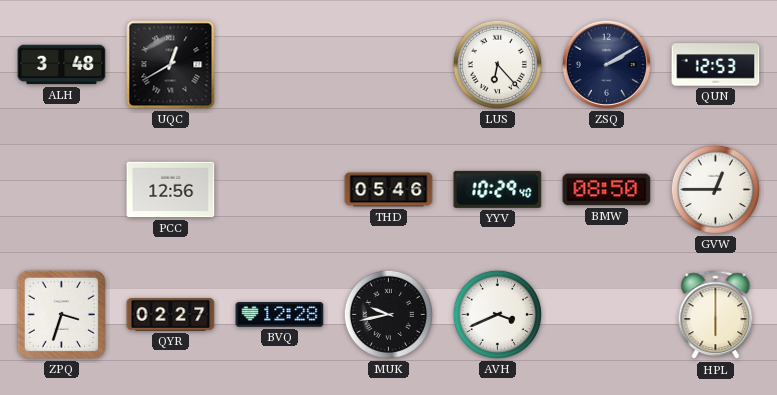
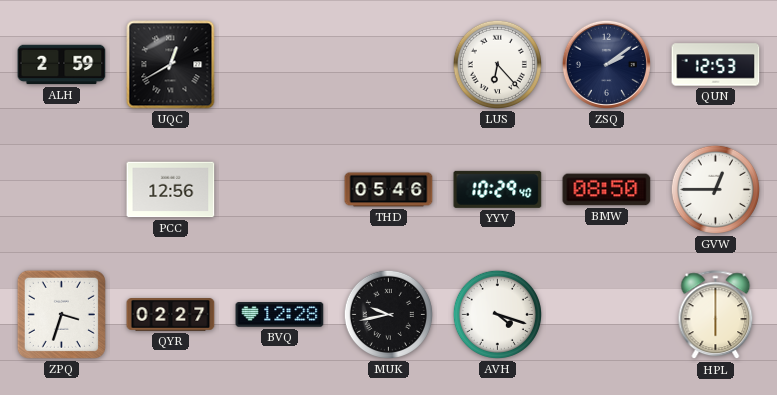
ALH: 3:48 -> 2:59 (62, 65)
ZSQ: 2:10 -> 2:09 (606, 64)
AVH: 3:41 -> 4:18 (497, 314)
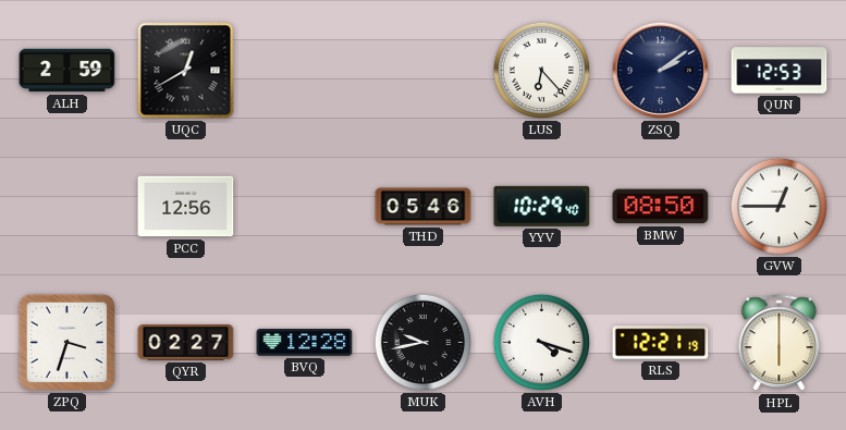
RLS: none -> 12:21 (661, 343)
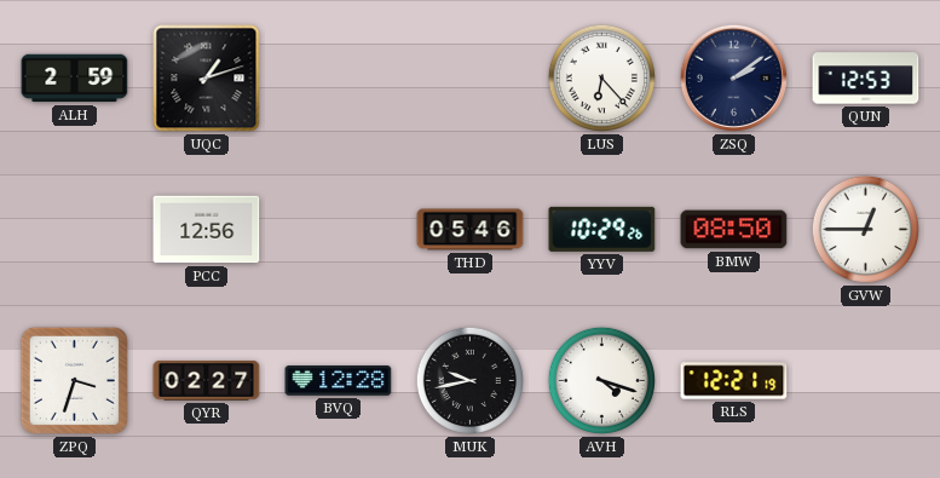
UQC: 12:40 -> 1:12 (207, 79)
YYV: 10:29:40 -> 10:29:26 (602, 229)
HPL: 6:00 -> none (780, 343)
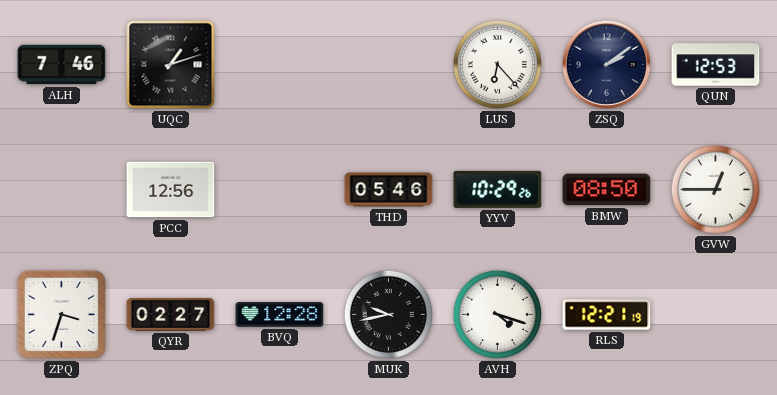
ALH: 2:59 -> 7:46 (62, 65)
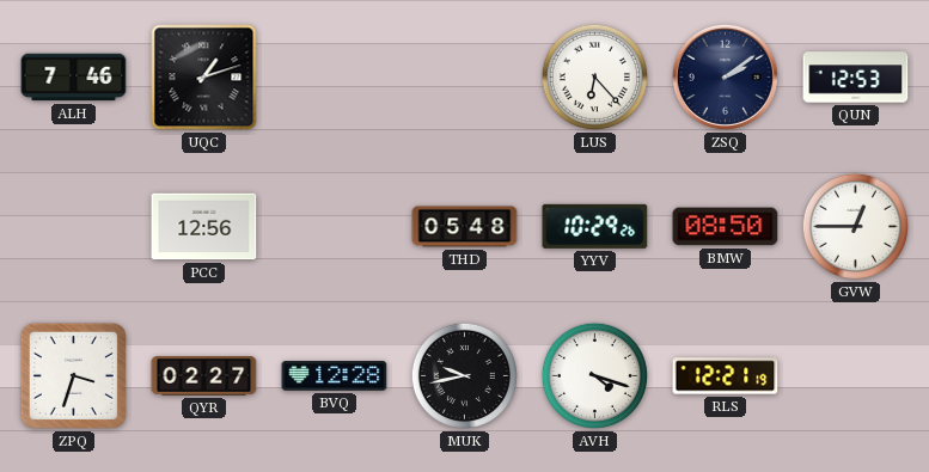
THD: 05:46 -> 05:48 (465, 227)
